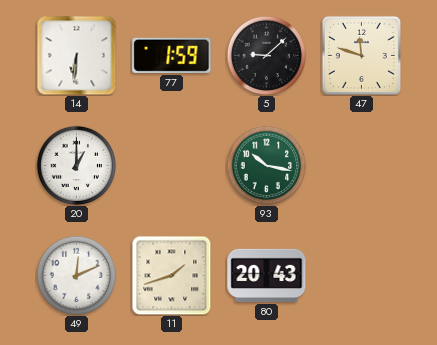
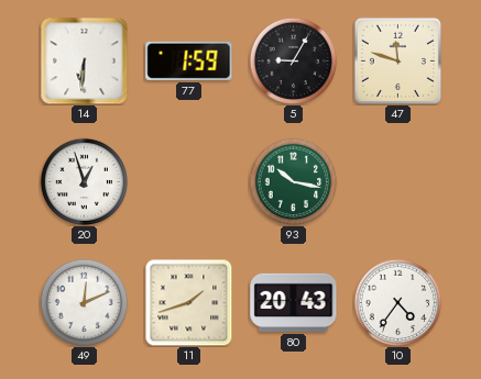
5: 9:08 -> 9:05 (293, 60)
20: 1:00 -> 12:57 (84, 181)
10: none -> 4:36 (397, 302)
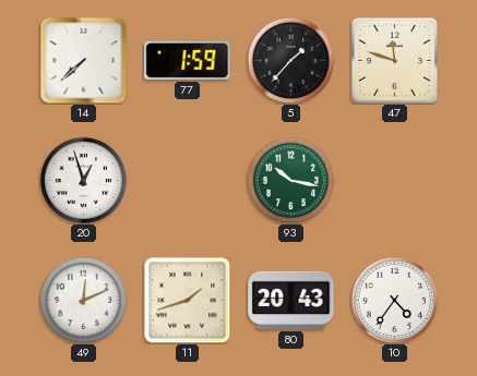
14: 6:31 -> 7:38 (83, 60)
5: 9:05 -> 1:37 (290, 60)
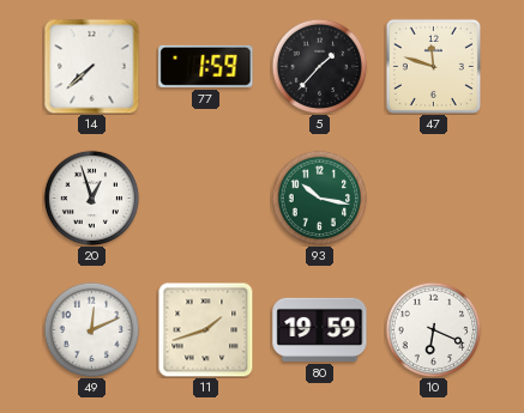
80: 20:43 -> 19:59 (320, 329)
10: 4:36 -> 6:19 (433, 329)
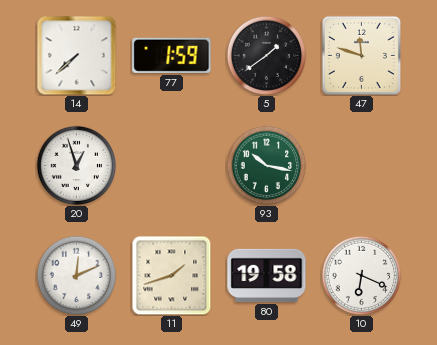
5: 1:37 -> 1:39 (266, 55)
80: 19:59 -> 19:58 (267, 275)
